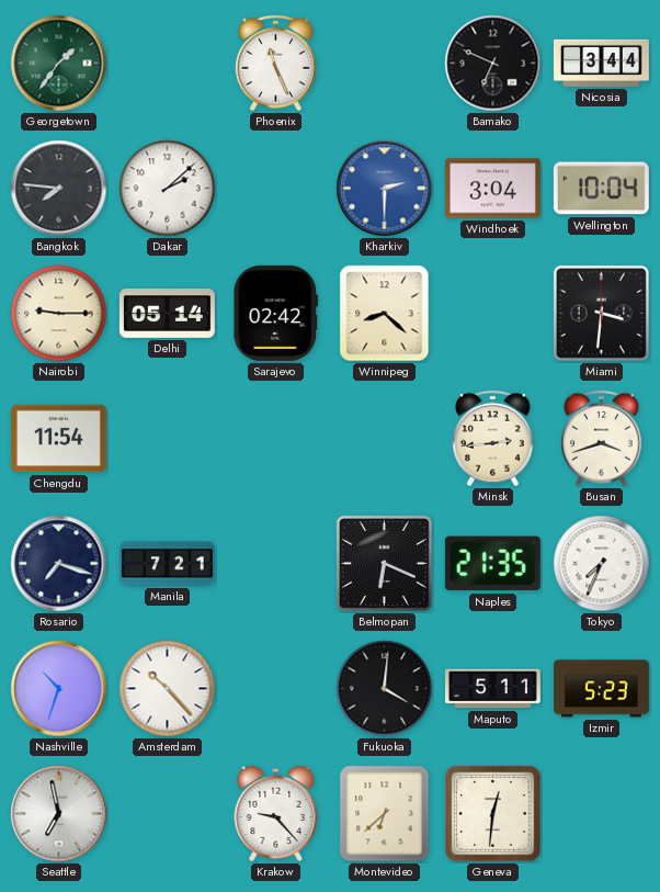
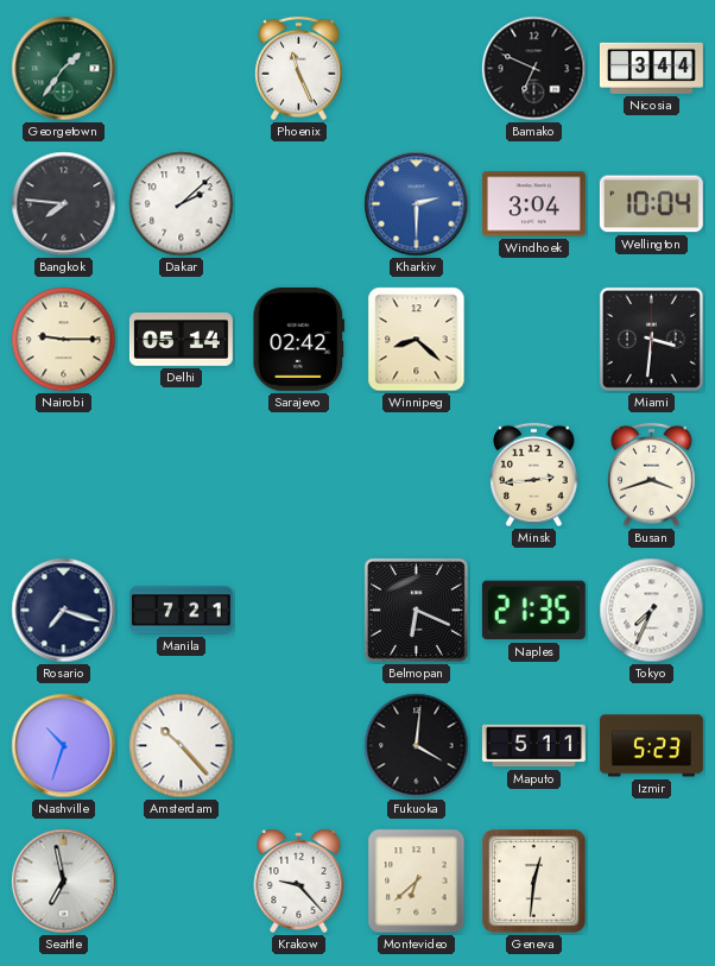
Chengdu: 11:54 -> none (58, 439)
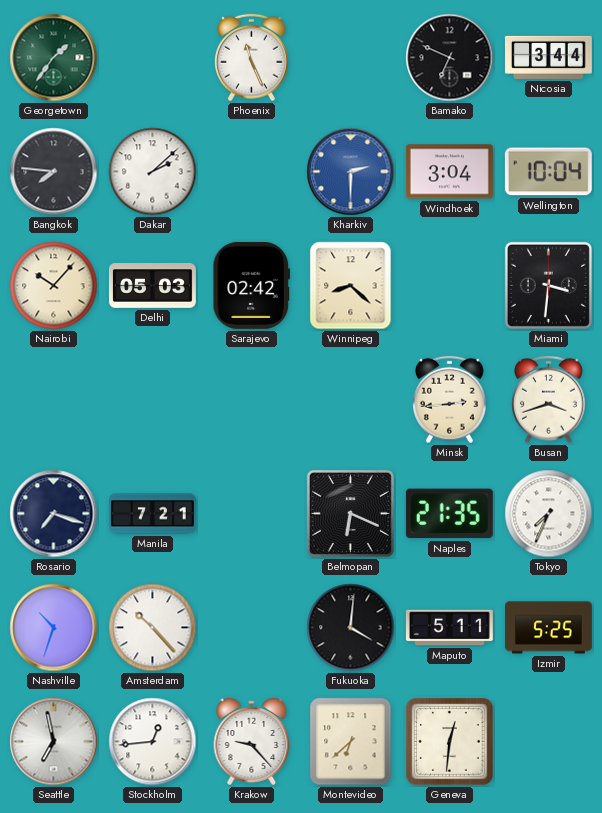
Nairobi: 9:15 -> 10:07 (54, 286)
Delhi: 05:14 -> 05:03 (152, 286)
Izmir: 5:23 -> 5:25 (548, 628)
Stockholm: none -> 12:44 (153, 742)
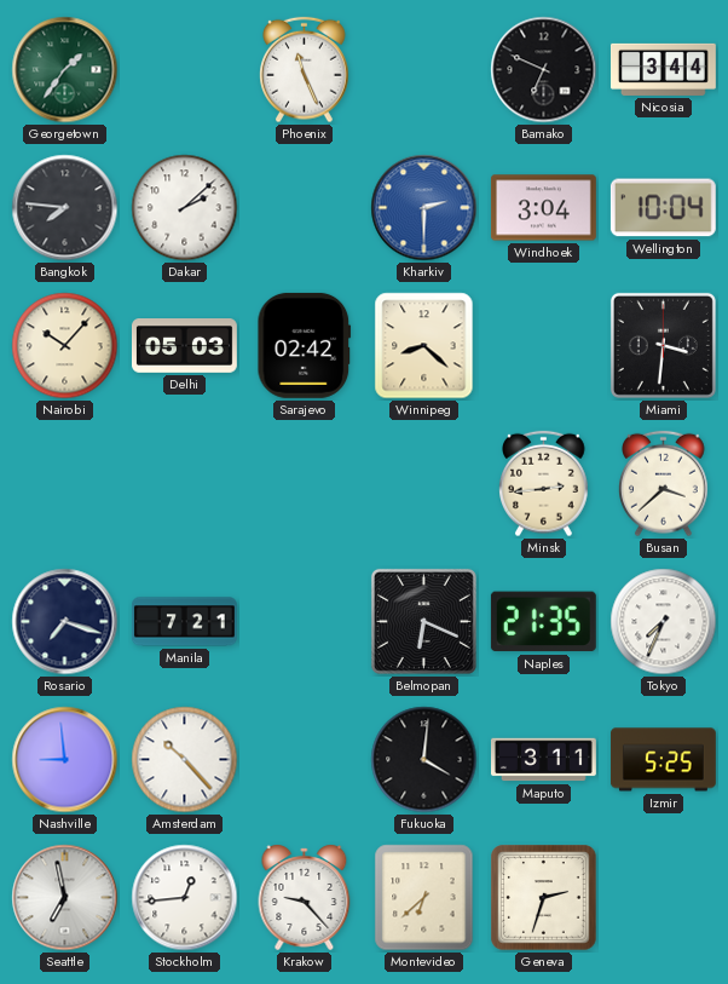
Busan: 3:42 -> 3:38 (664, 484)
Nashville: 10:33 -> 8:59 (65, 760)
Maputo: 5:11 -> 3:11 (543, 760)
Geneva: 12:31 -> 2:33 (544, 898)
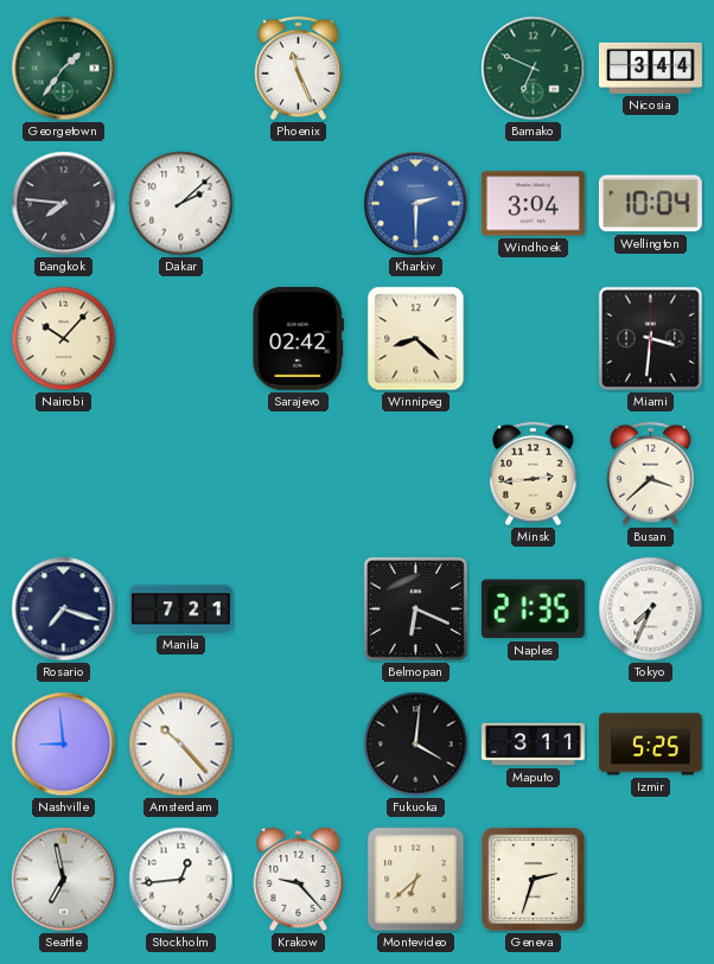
Bamako dial: black -> green (534, 69)
Delhi: 05:03 -> none (184, 346)
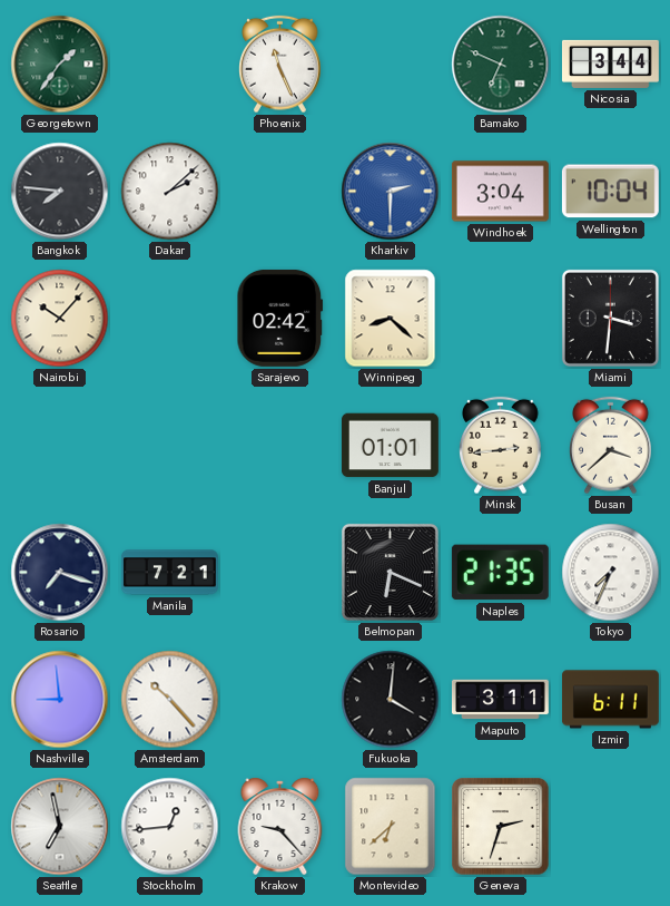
Banjul: none -> 01:01 (390, 446)
Izmir: 5:25 -> 6:11 (610, 700)
